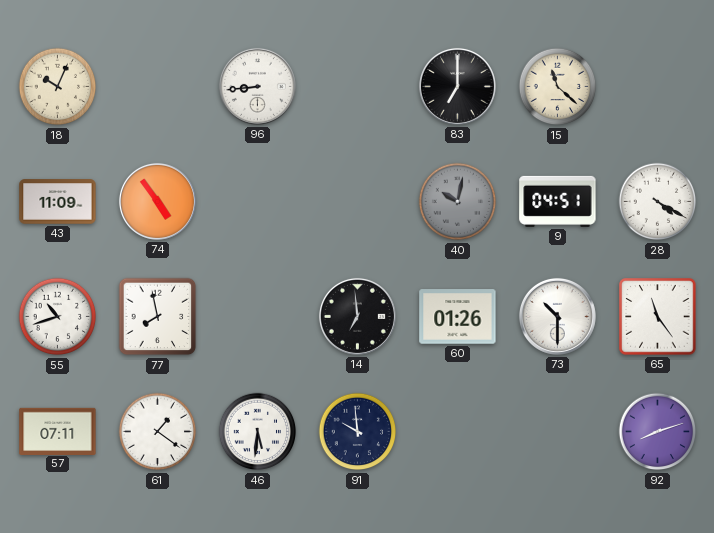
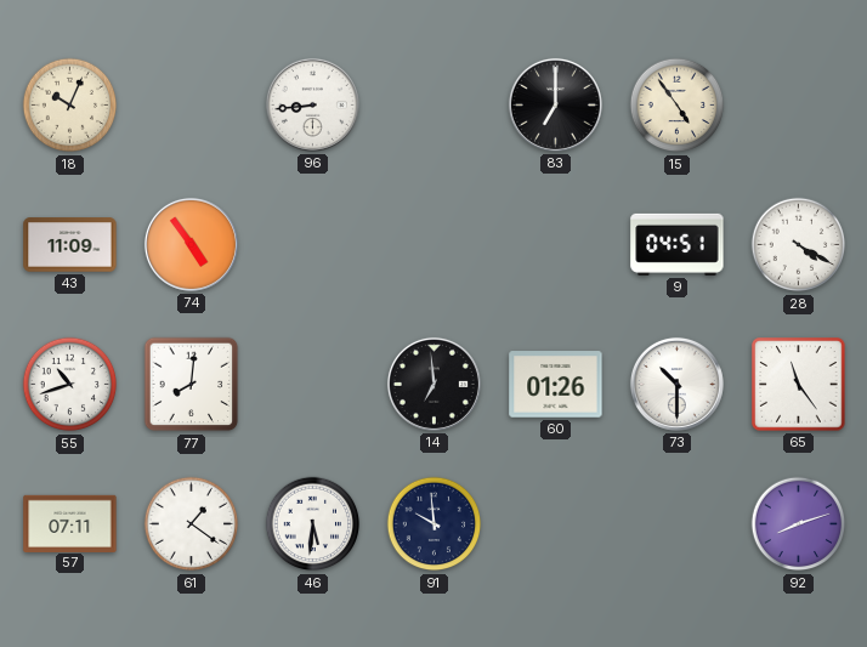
15: 11:22 -> 4:54 (678, 106)
40: 10:02 -> none (458, 202)
77: 7:58 -> 8:01 (192, 385)
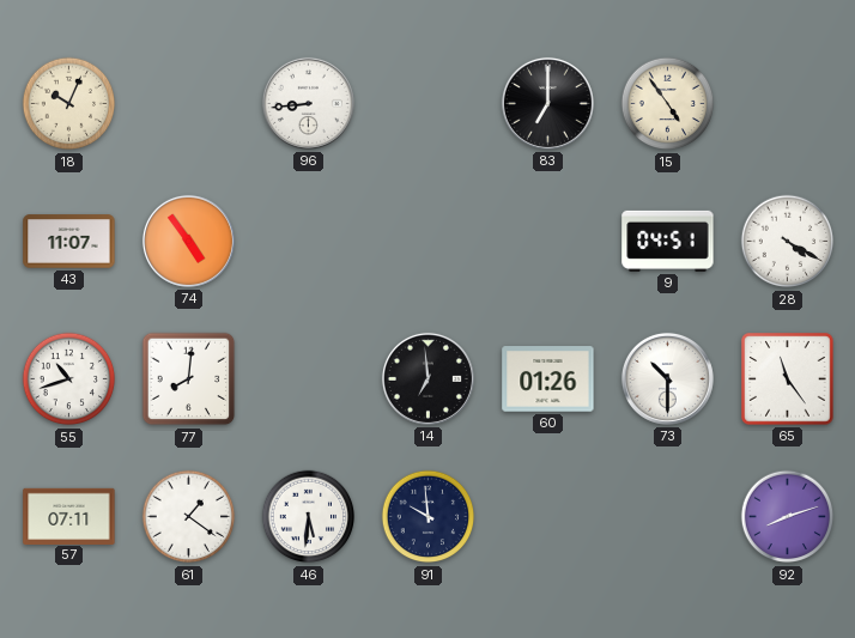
43: 11:09 -> 11:07 (69, 242)
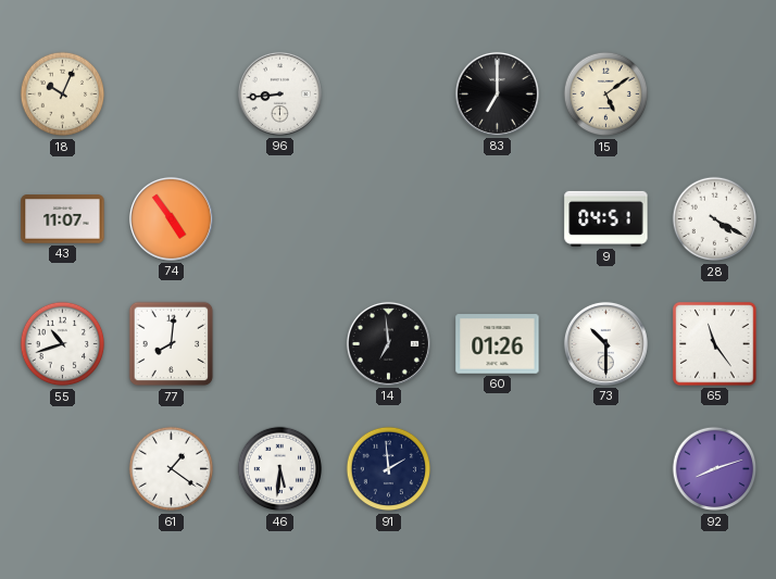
15: 4:54 -> 5:09 (606, 95)
57: 07:11 -> none (69, 516)
91: 9:59 -> 1:59 (389, 469)
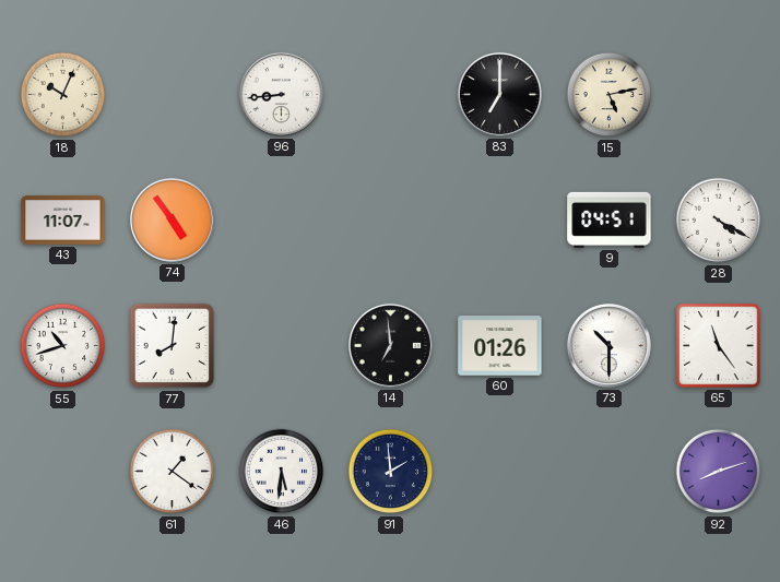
15: 5:09 -> 5:13 (610, 95)
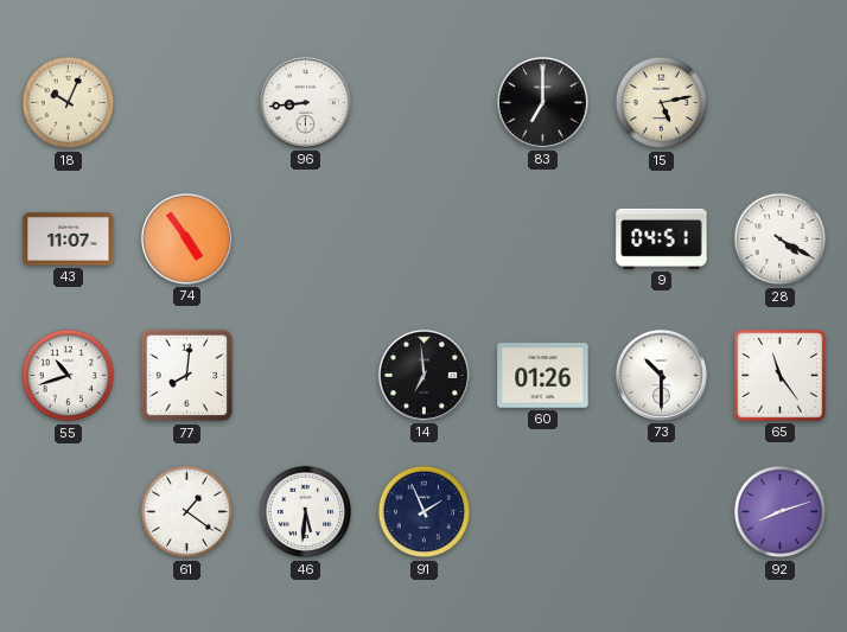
91: 1:59 -> 1:56 (425, 512)
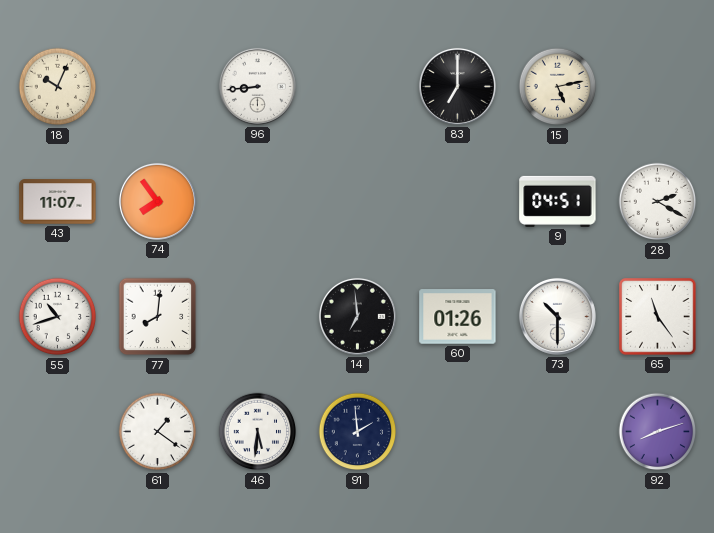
74: 4:54 -> 7:54 (157, 201)
28: 4:20 -> 2:20 (658, 202)
91: 1:56 -> 1:59 (358, 432)
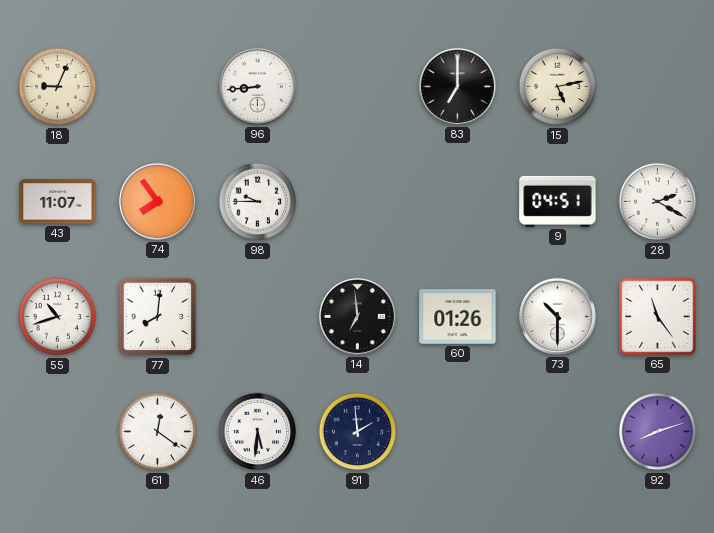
18: 10:04 -> 9:04 (58, 87)
98: none -> 9:45 (258, 202)
61: 1:21 -> 12:21 (158, 432)
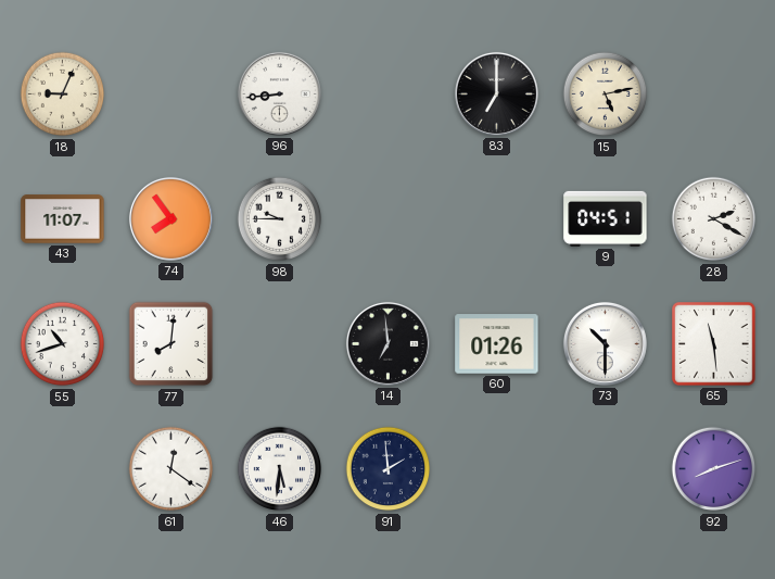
65: 11:24 -> 11:29 (714, 344)
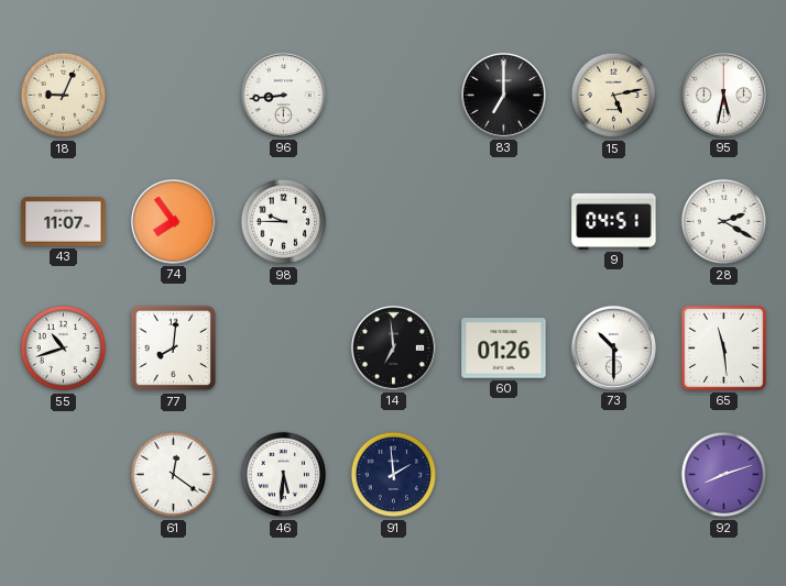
95: none -> 5:32 (723, 95)
